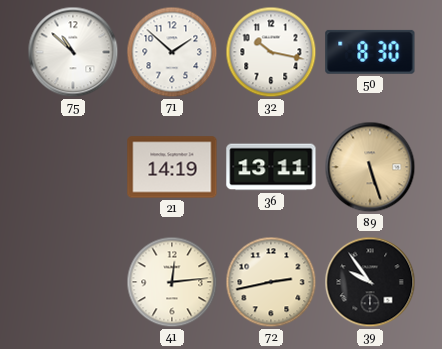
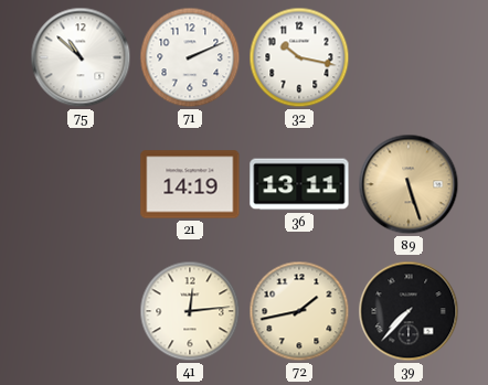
71: 1:52 -> 2:11 (190, 57)
50: 8:30 -> none (370, 52)
72: 2:43 -> 1:43 (299, 311)
39: 9:54 -> 7:37 (409, 311)
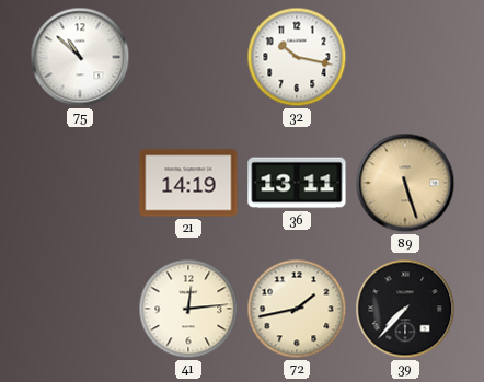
71: 2:11 -> none (190, 57)
